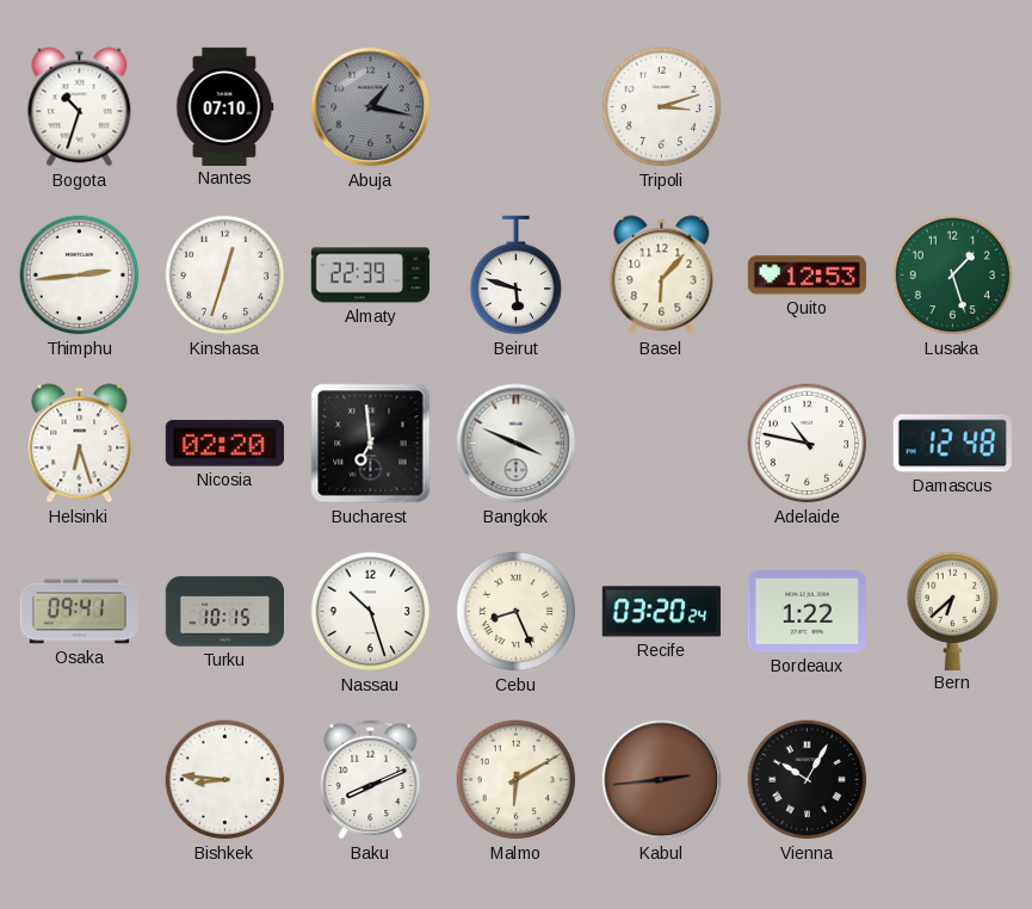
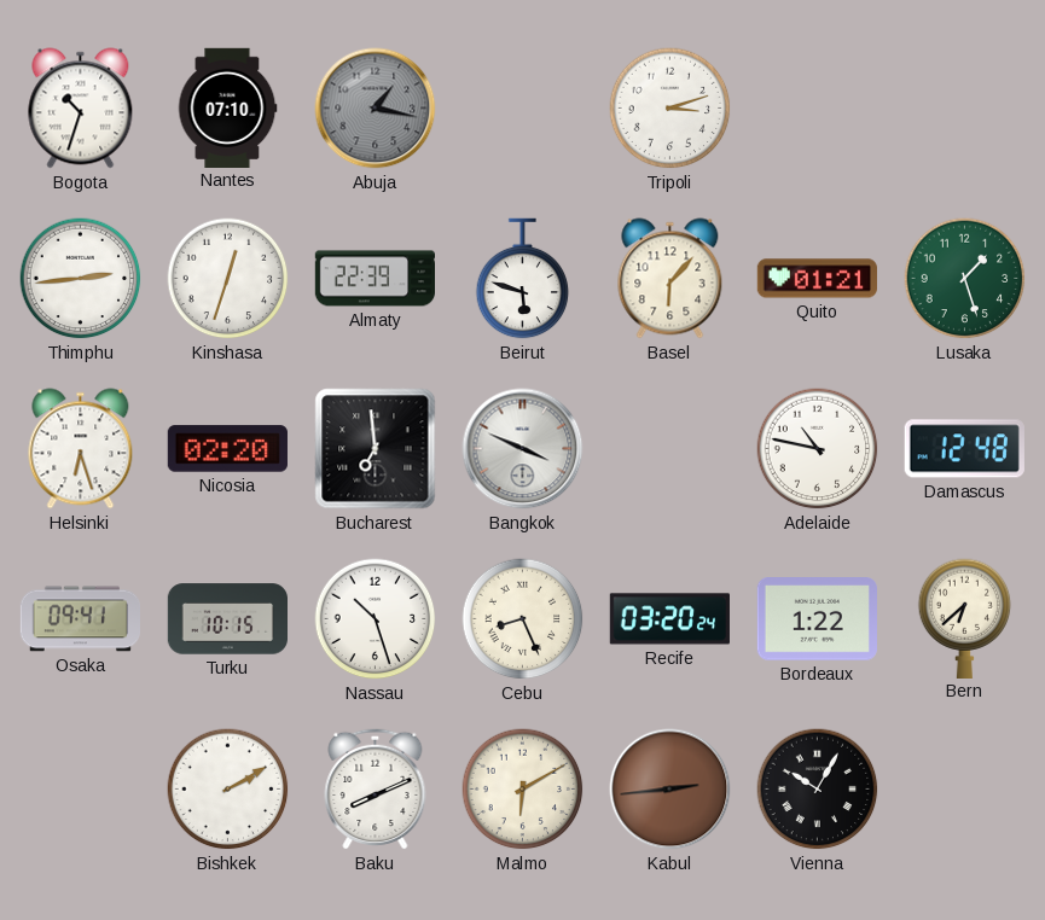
Quito: 12:53 -> 01:21 (817, 279)
Bishkek: 8:46 -> 2:10 (228, 790)
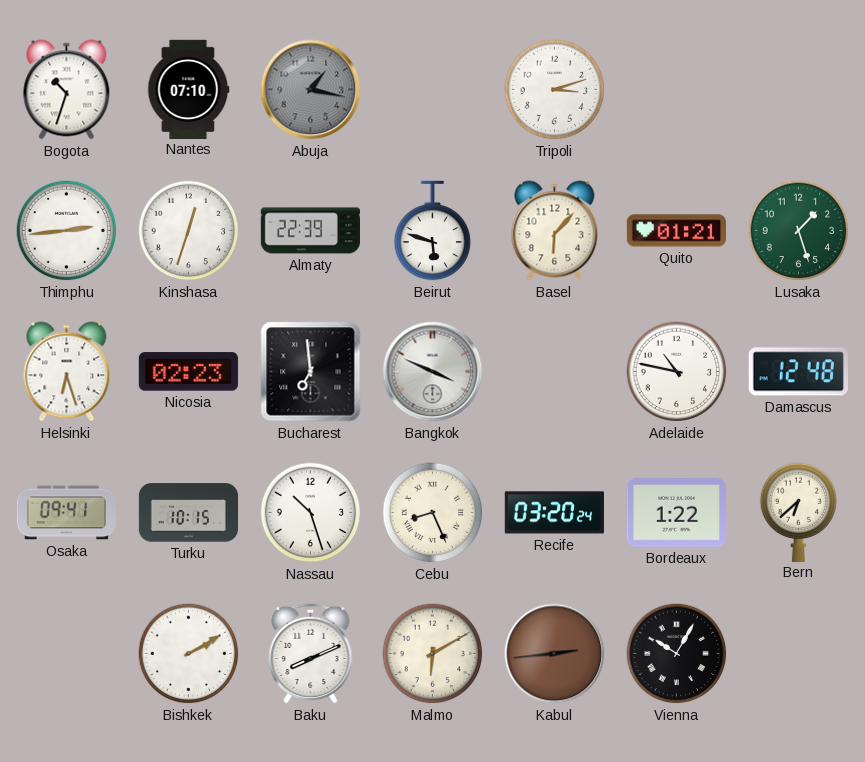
Nicosia: 02:20 -> 02:23 (188, 372)
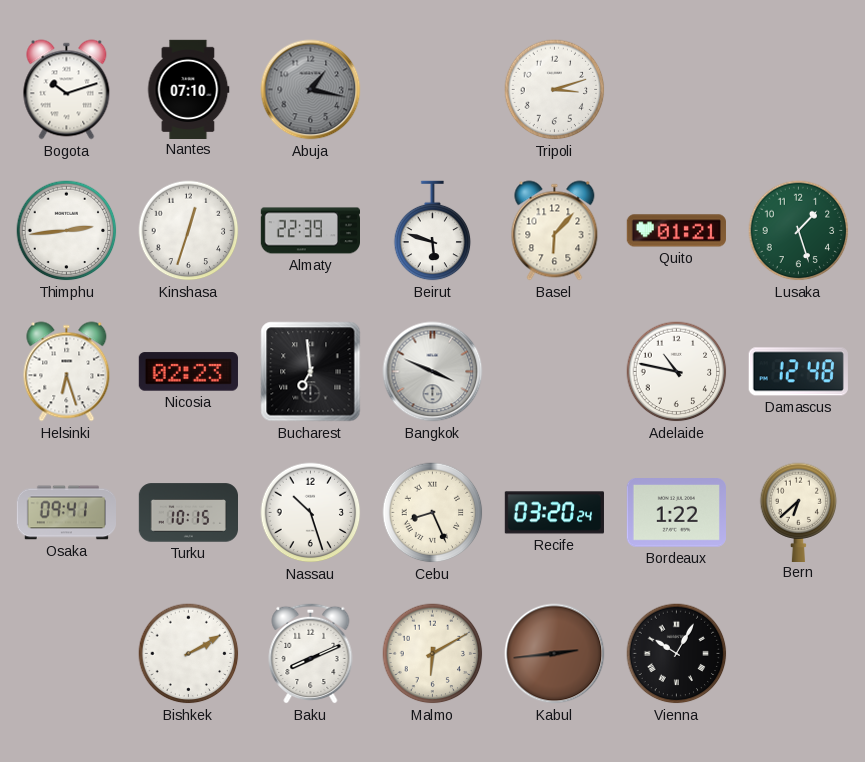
Bogota: 10:33 -> 10:12 (67, 90)
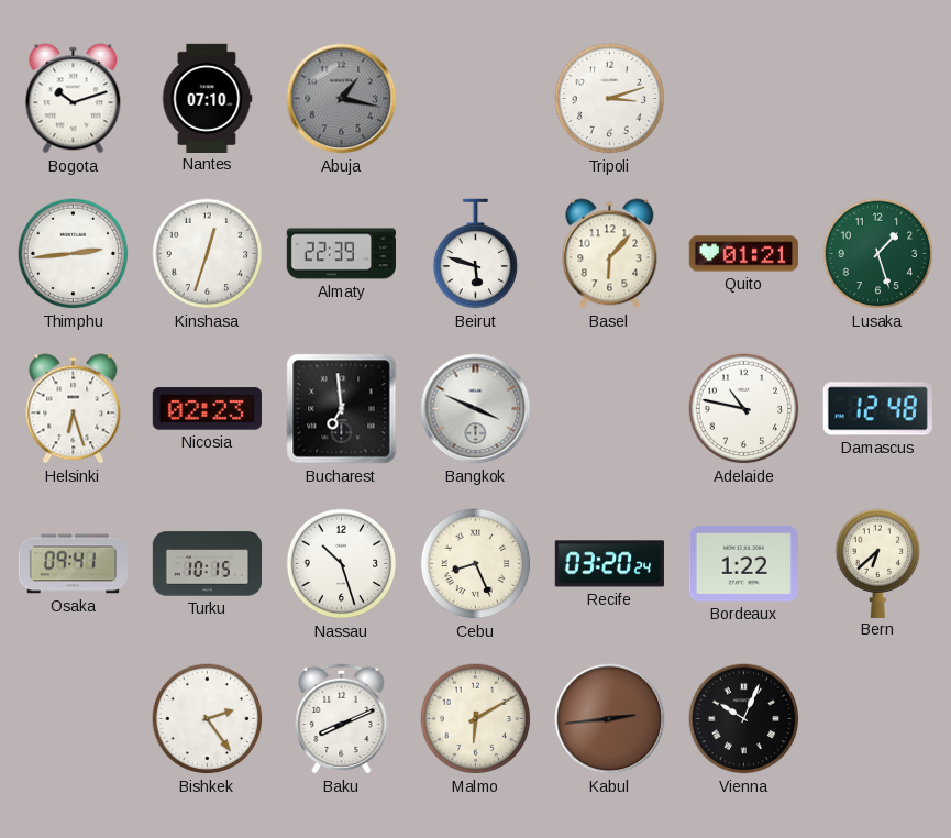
Bishkek: 2:10 -> 2:24 (208, 719)
Vienna: 10:05 -> 10:04 (744, 719)
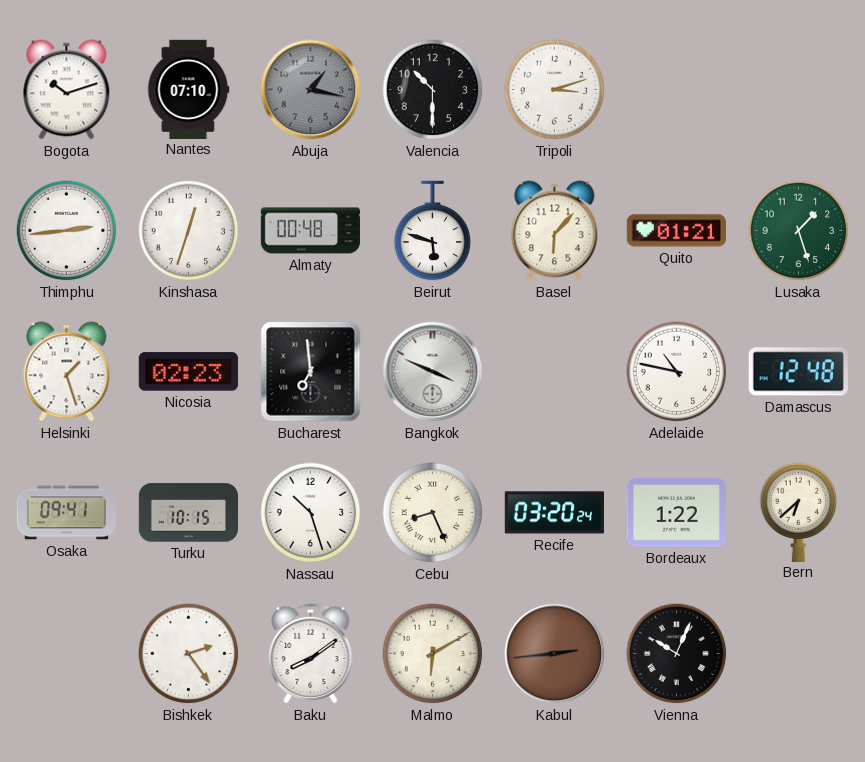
Valencia: none -> 10:30 (433, 90)
Almaty: 22:39 -> 00:48 (310, 231)
Helsinki: 6:27 -> 1:27 (67, 372)
Baku: 8:11 -> 8:09 (311, 653)
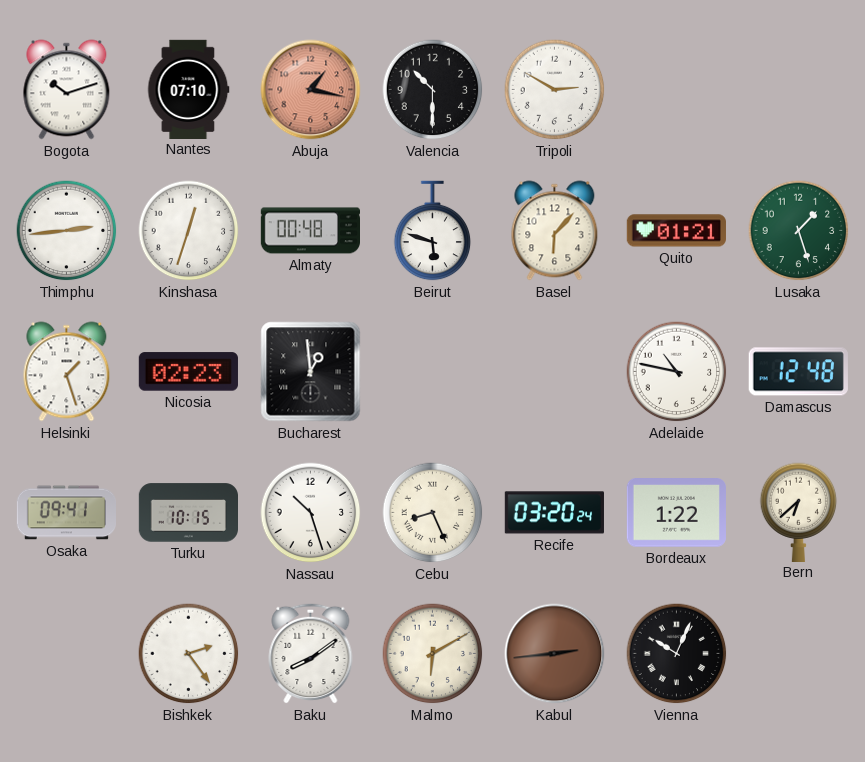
Abuja dial: grey -> salmon (311, 90)
Tripoli: 3:12 -> 2:50 (555, 90)
Bucharest: 6:59 -> 12:59 (311, 372)
Bangkok: 3:49 -> none (433, 372)
